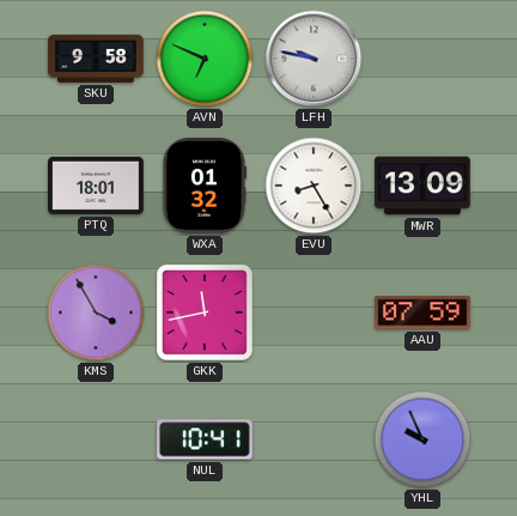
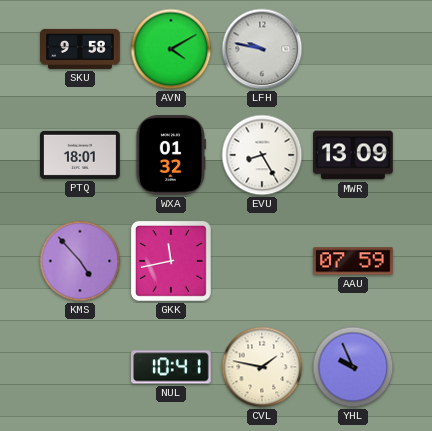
AVN: 6:49 -> 4:10 (171, 49)
KMS: 3:55 -> 4:53 (80, 261)
CVL: none -> 1:47 (262, 367)
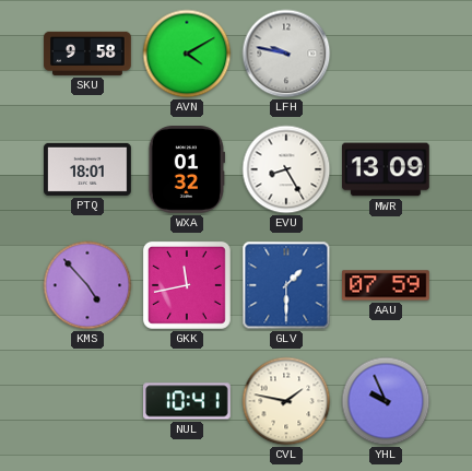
GLV: none -> 1:30 (286, 285)
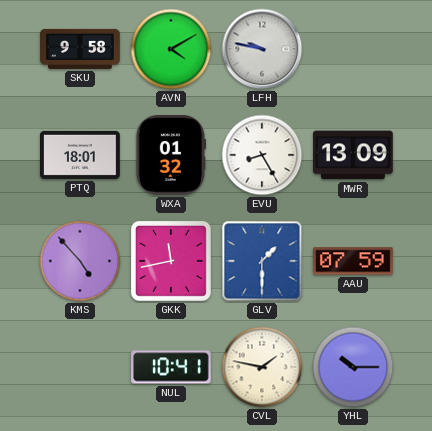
YHL: 9:56 -> 10:15 (353, 367)
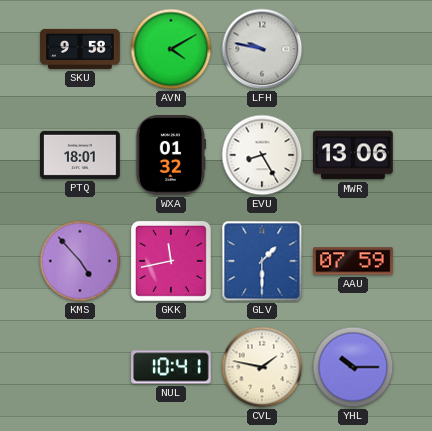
MWR: 13:09 -> 13:06 (354, 155)
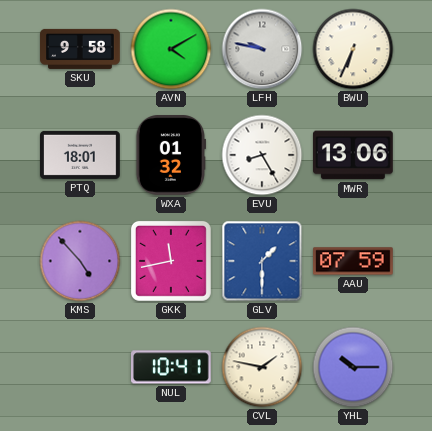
BWU: none -> 6:34 (353, 49)
